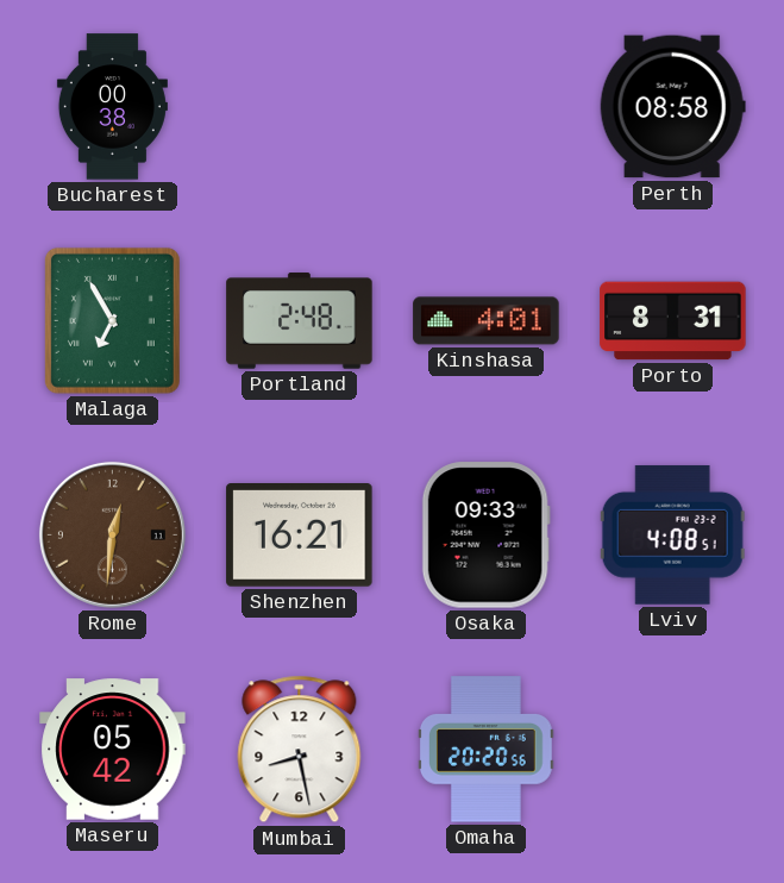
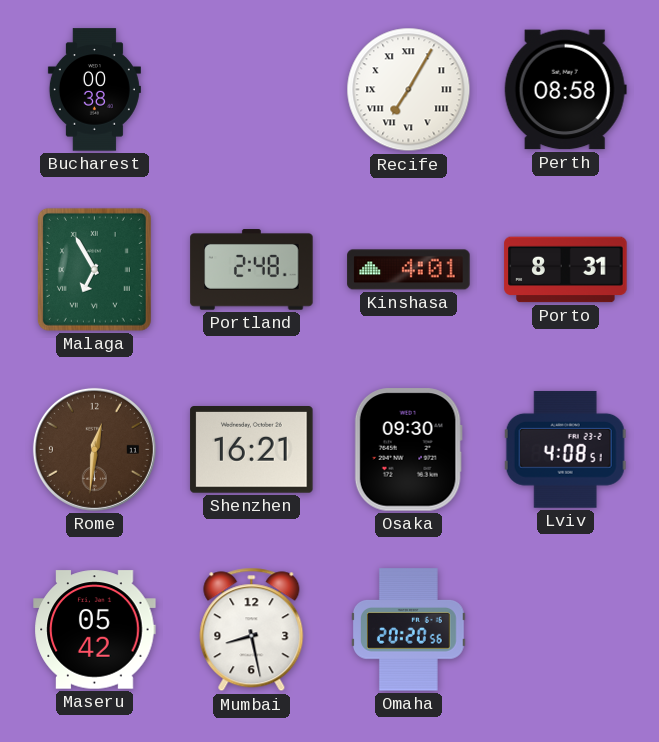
Recife: none -> 7:05 (409, 90)
Osaka: 09:33 -> 09:30 (408, 450)
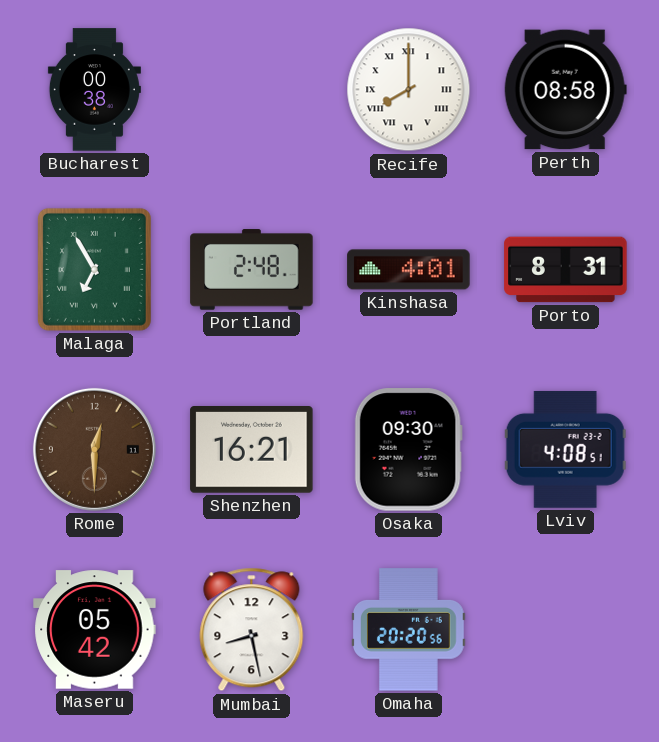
Recife: 7:05 -> 8:00 (409, 90)
Rome: 12:31 -> 12:30 (94, 449)
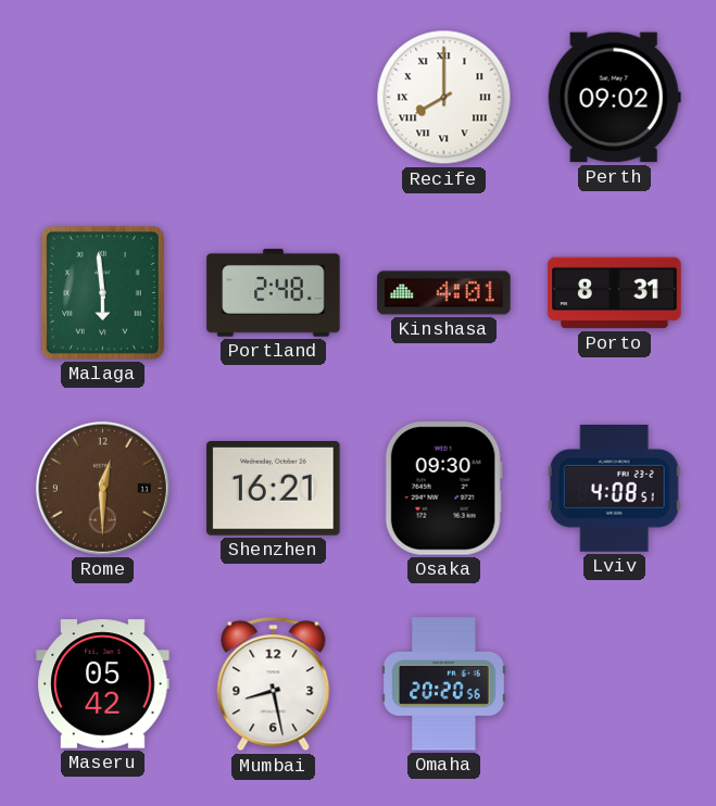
Bucharest: 00:38 -> none (94, 90)
Perth: 08:58 -> 09:02 (614, 98)
Malaga: 6:55 -> 5:59 (102, 292)
